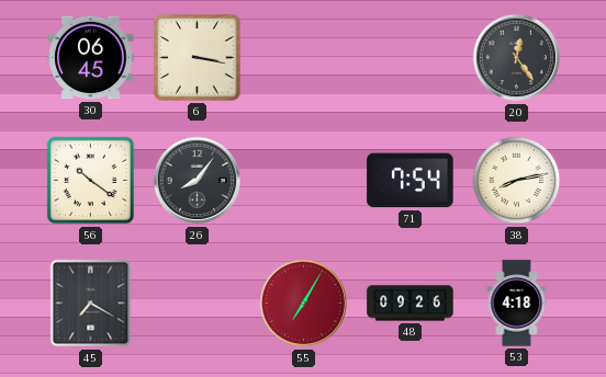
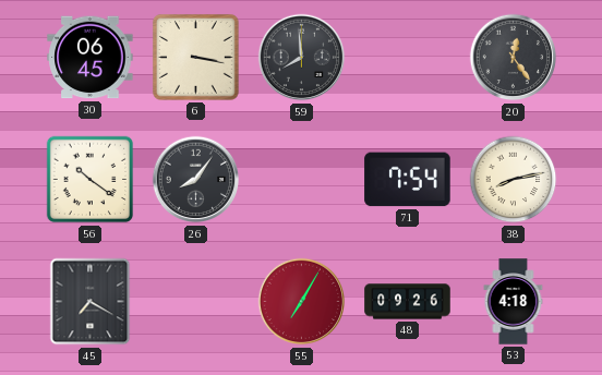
59: none -> 7:59 (302, 58)
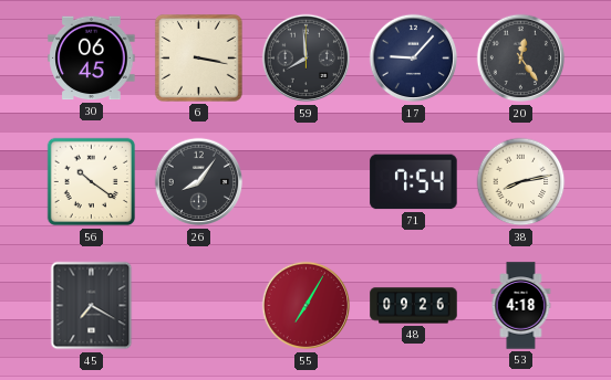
17: none -> 9:07 (414, 59)
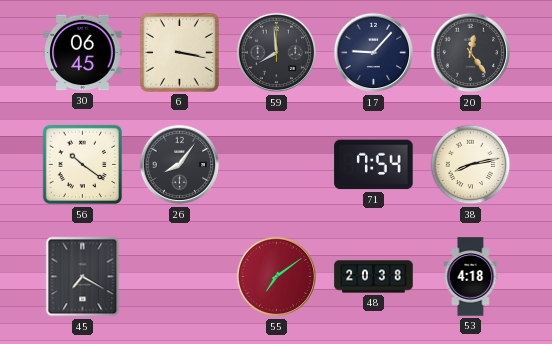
55: 7:05 -> 7:09 (277, 277)
48: 09:26 -> 20:38 (374, 277)
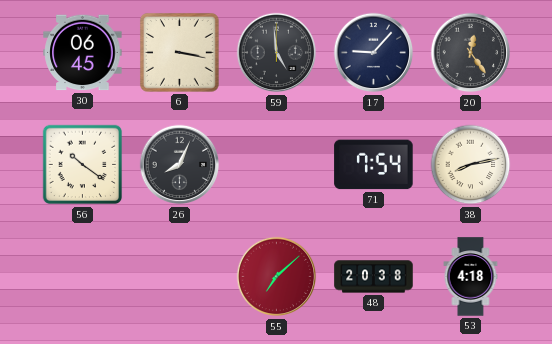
59: 7:59 -> 4:59 (277, 53)
26: 8:06 -> 8:04 (180, 165)
45: 7:20 -> none (83, 277)
55: 7:09 -> 7:08 (277, 277)
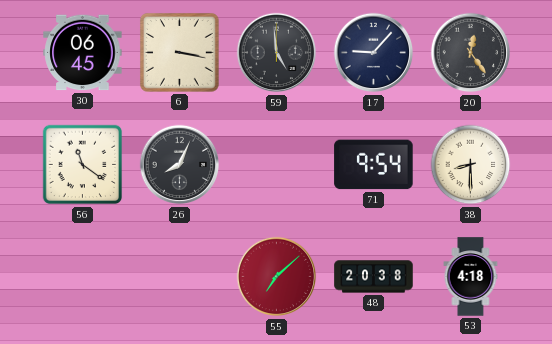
56: 10:21 -> 11:21 (83, 165)
71: 7:54 -> 9:54 (374, 165)
38: 8:13 -> 8:30 (471, 165)
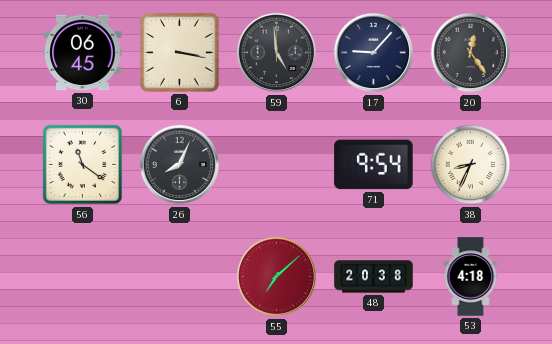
38: 8:30 -> 8:34 (471, 165)
